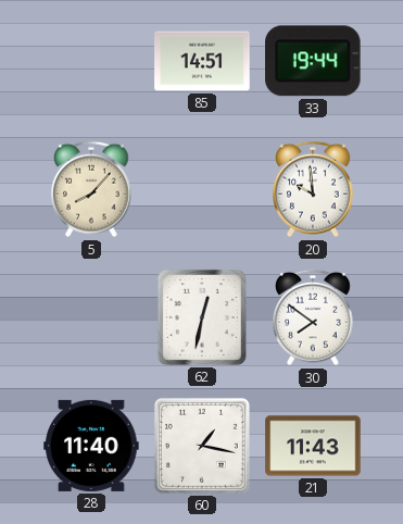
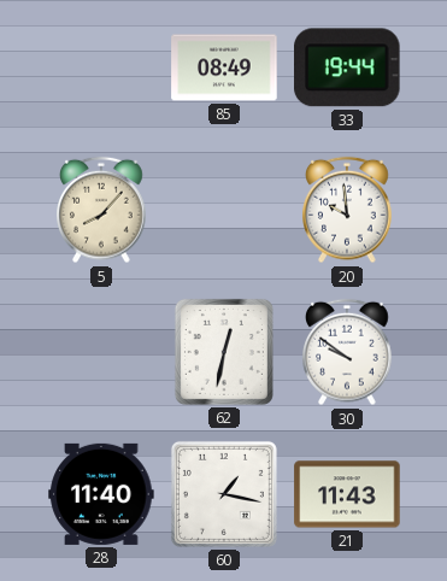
85: 14:51 -> 08:49 (224, 68)
30: 7:51 -> 9:51 (347, 352)
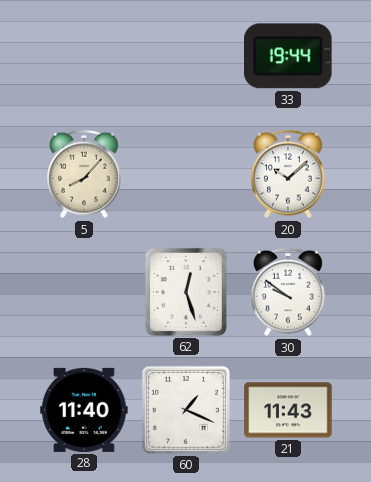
85: 08:49 -> none (224, 68)
20: 9:59 -> 10:08 (288, 174)
62: 12:32 -> 12:27 (186, 292)
60: 1:17 -> 1:19 (186, 410)
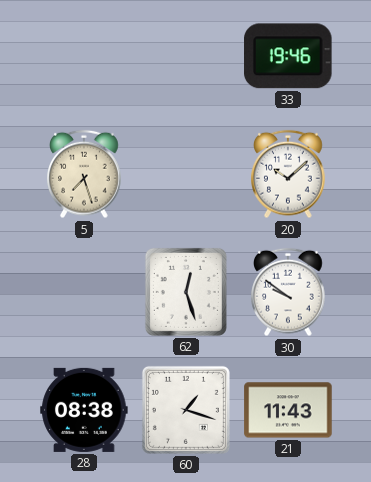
33: 19:44 -> 19:46 (289, 56)
5: 8:07 -> 7:27 (84, 174)
28: 11:40 -> 08:38 (84, 410)
60: 1:19 -> 1:18 (186, 410)
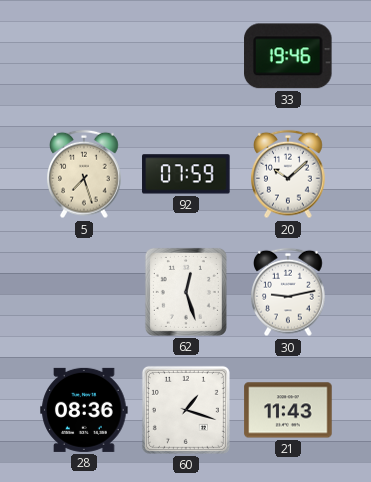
92: none -> 07:59 (186, 174)
30: 9:51 -> 9:13 (288, 292)
28: 08:38 -> 08:36 (84, 410)
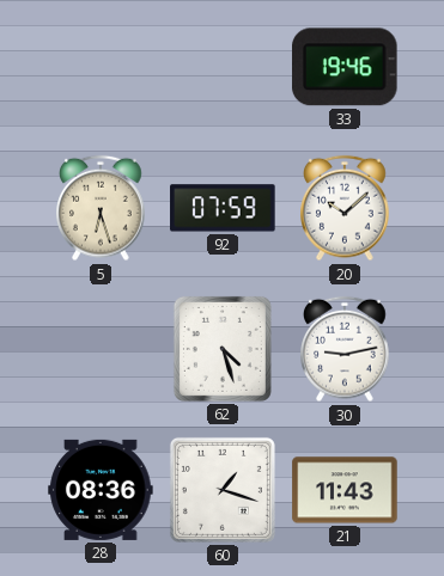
5: 7:27 -> 6:27 (101, 208)
62: 12:27 -> 4:27 (223, 349)
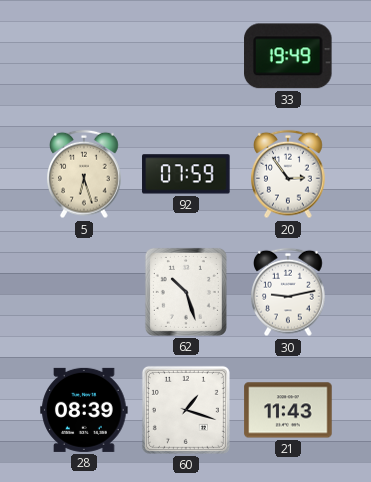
33: 19:46 -> 19:49 (289, 56)
20: 10:08 -> 2:54 (288, 174)
62: 4:27 -> 10:27 (186, 292)
28: 08:36 -> 08:39 (84, 410)
